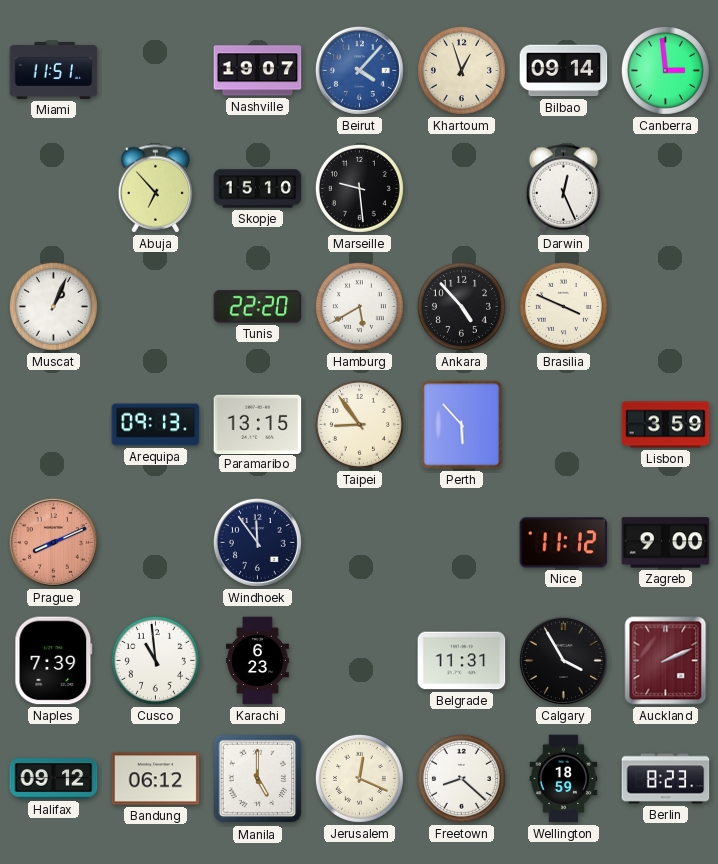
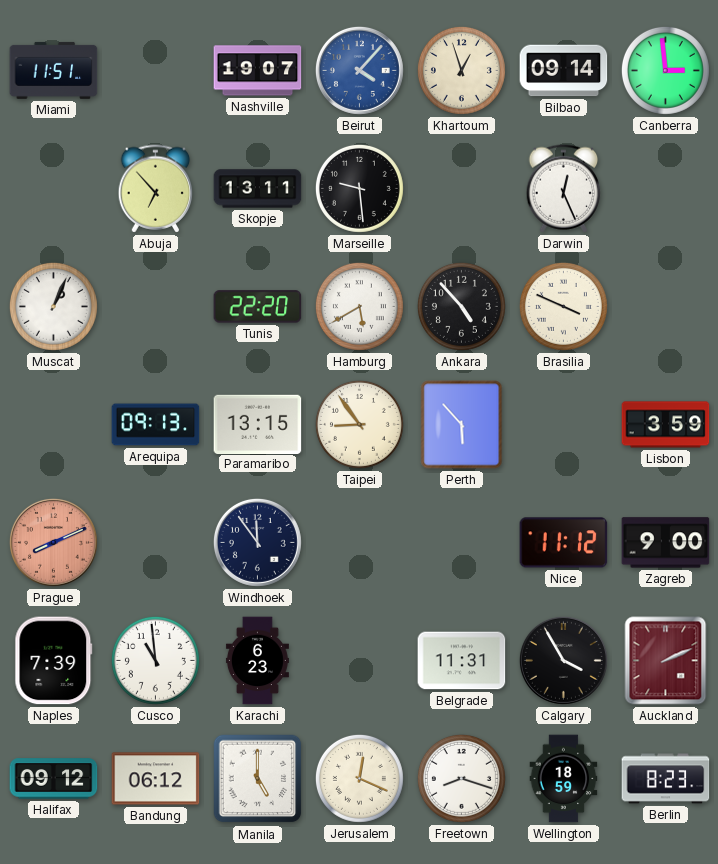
Skopje: 15:10 -> 13:11 (258, 189)
Freetown: 8:22 -> 8:18 (461, 778)
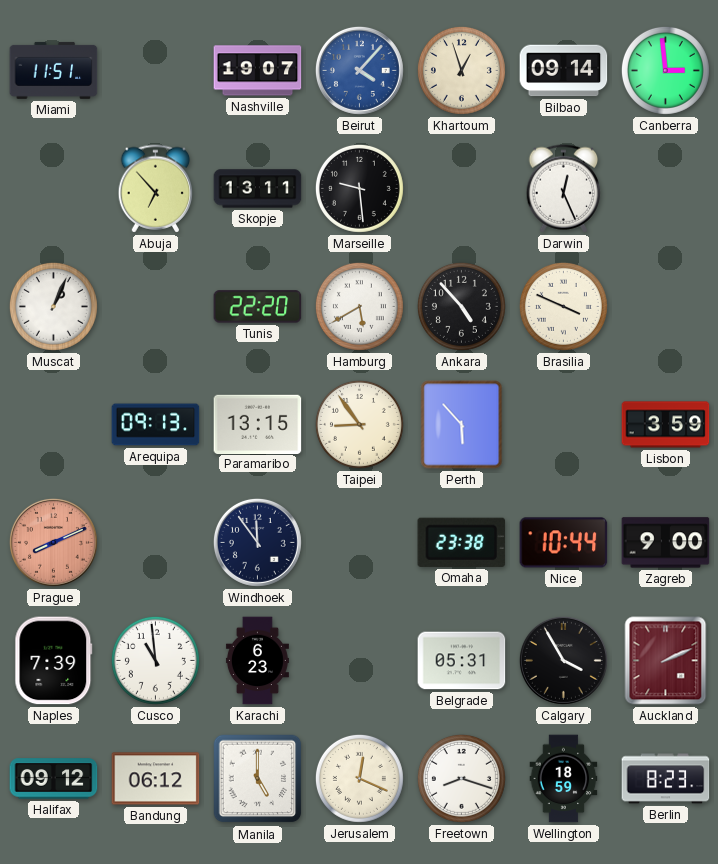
Omaha: none -> 23:38 (462, 542)
Nice: 11:12 -> 10:44 (564, 543)
Belgrade: 11:31 -> 05:31 (462, 661)
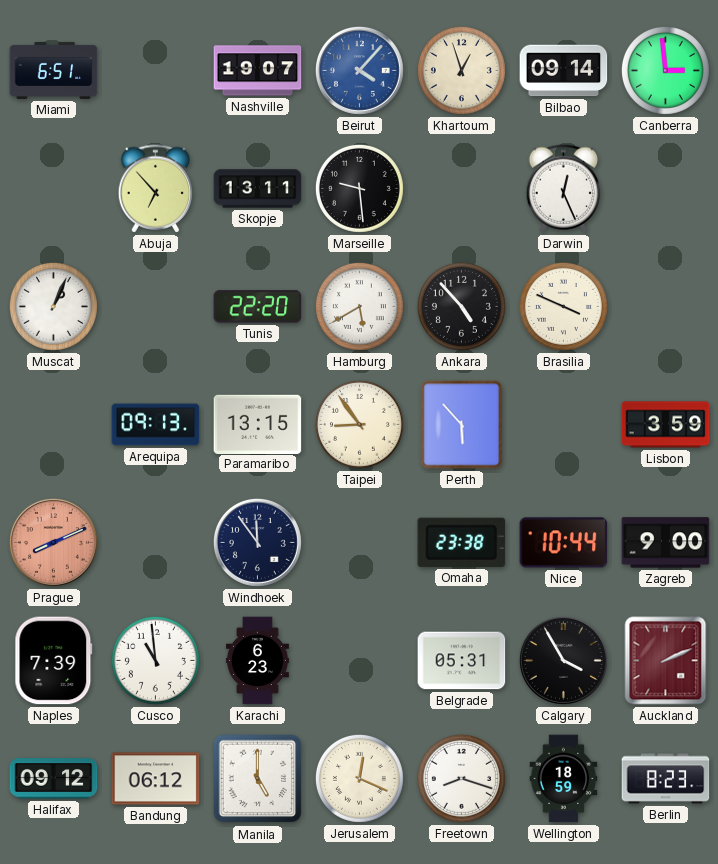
Miami: 11:51 -> 6:51 (54, 70)
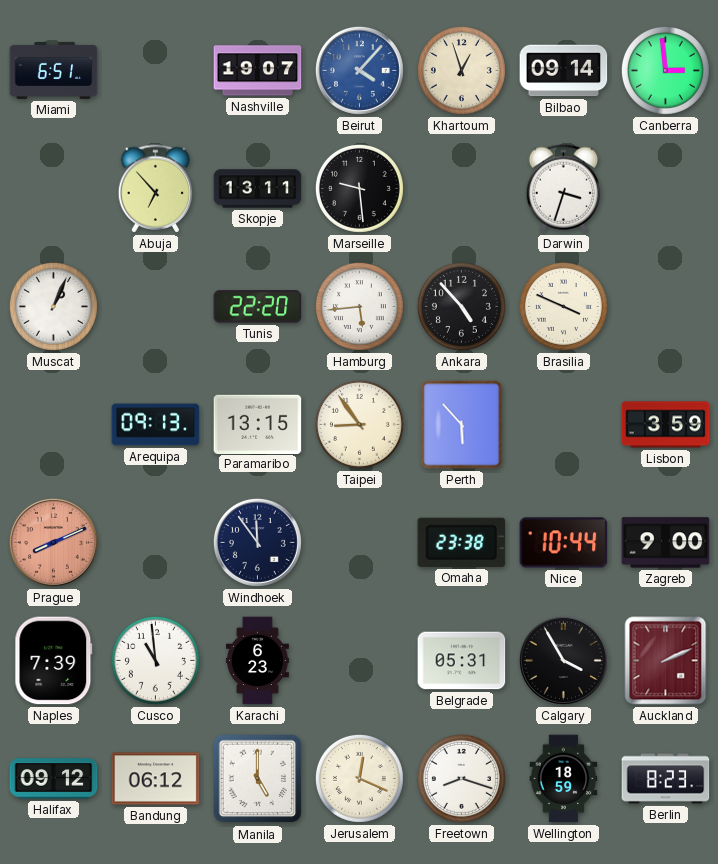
Darwin: 12:26 -> 3:33 (564, 189)
Hamburg: 5:40 -> 5:44 (359, 306)
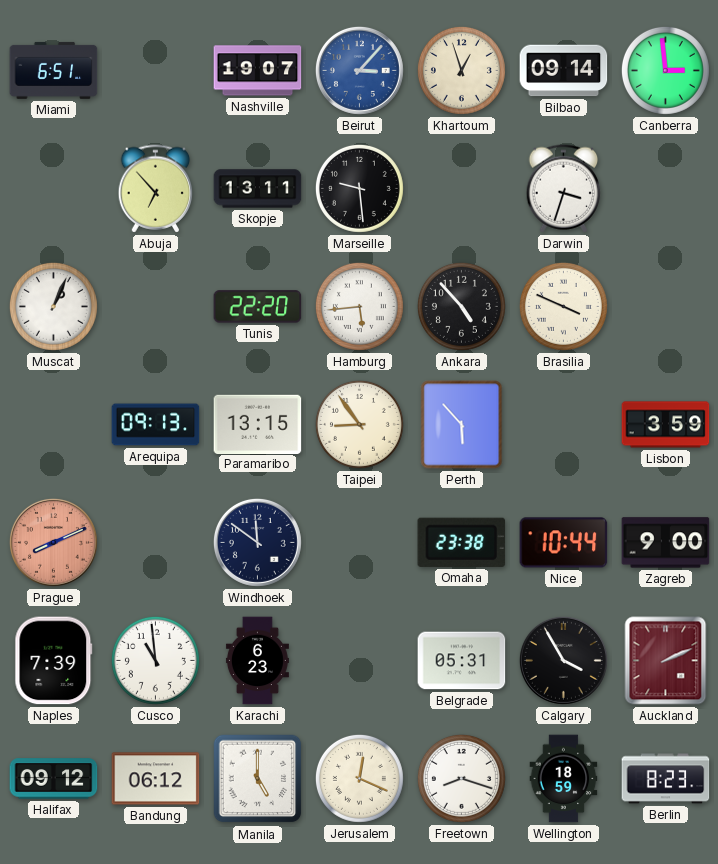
Beirut: 4:07 -> 3:07 (359, 70)
Windhoek: 11:54 -> 11:51 (257, 542)
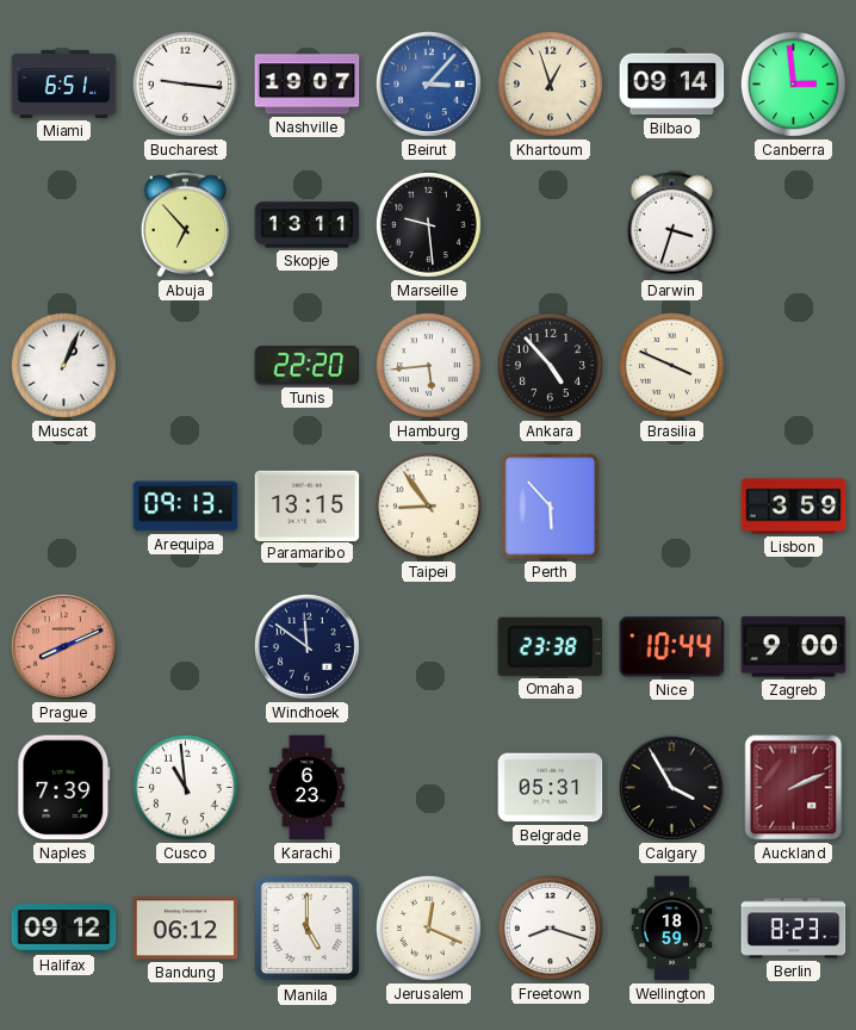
Bucharest: none -> 9:16 (185, 83)
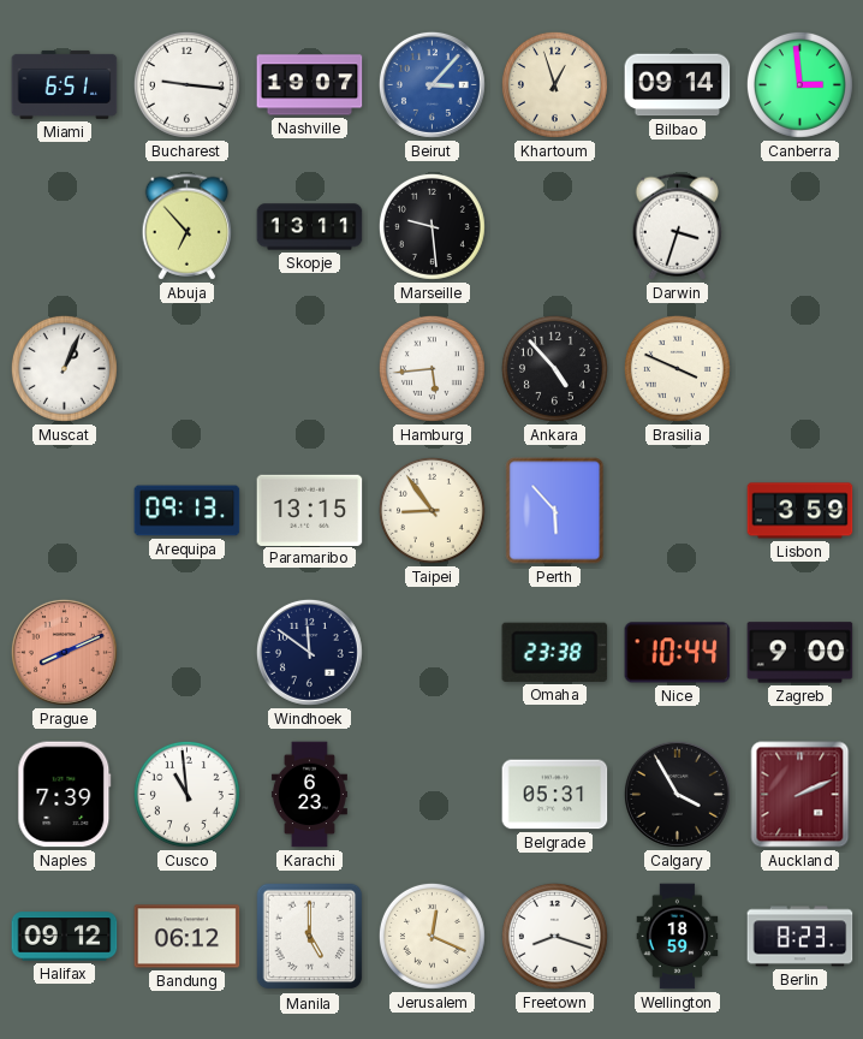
Tunis: 22:20 -> none (308, 366)
